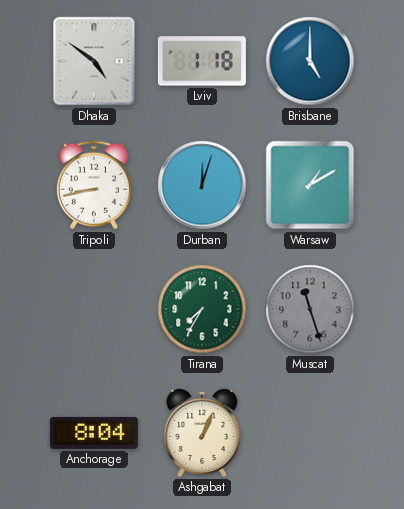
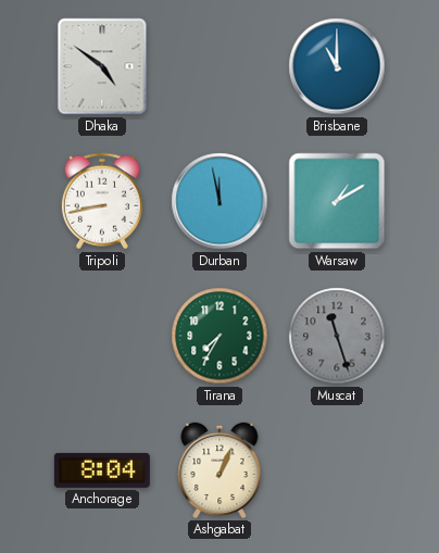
Lviv: 1:18 -> none (202, 61)
Brisbane: 5:00 -> 11:00 (337, 66)
Durban: 12:03 -> 11:58 (220, 201)
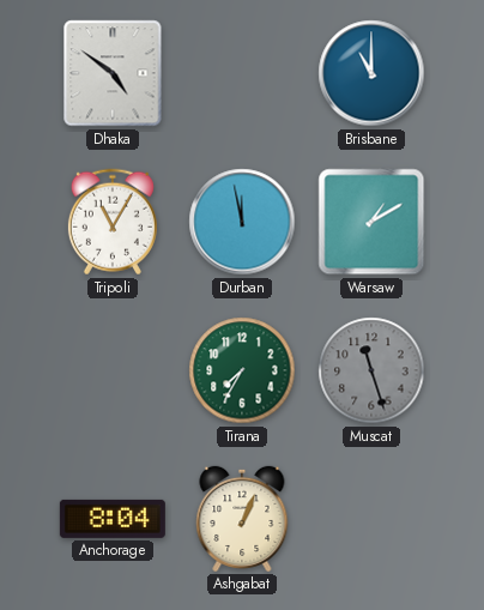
Tripoli: 8:43 -> 11:05 (113, 222)
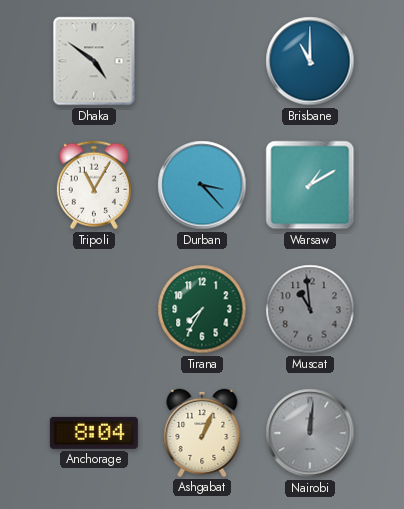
Durban: 11:58 -> 3:23 (202, 185)
Muscat: 11:27 -> 10:59 (310, 309)
Nairobi: none -> 12:01 (310, 433)
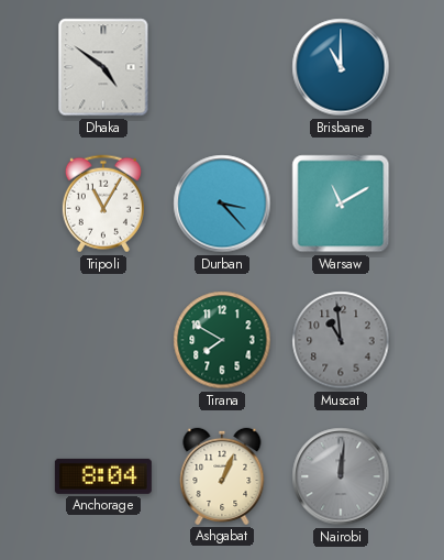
Warsaw: 1:10 -> 11:10 (341, 204)
Tirana: 7:35 -> 7:50 (222, 340)
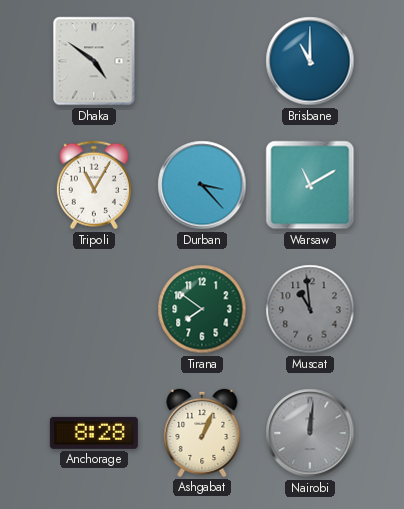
Tirana: 7:50 -> 7:51 (202, 309)
Anchorage: 8:04 -> 8:28 (94, 433)
